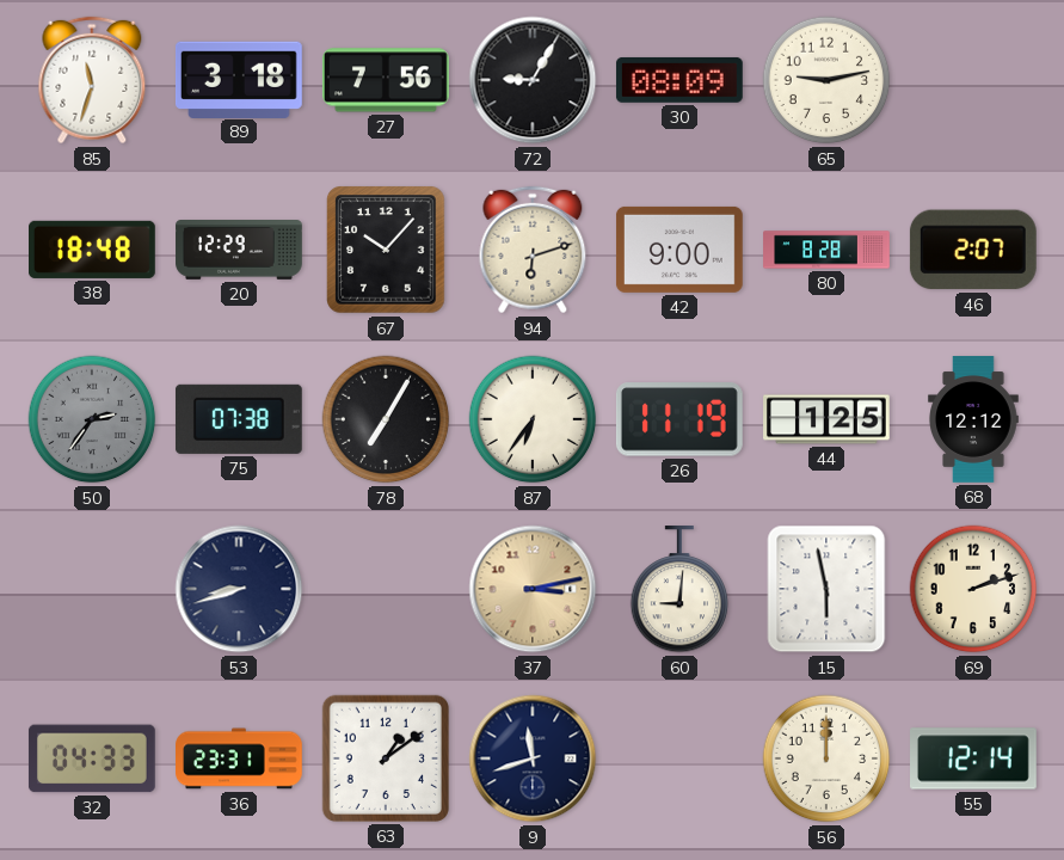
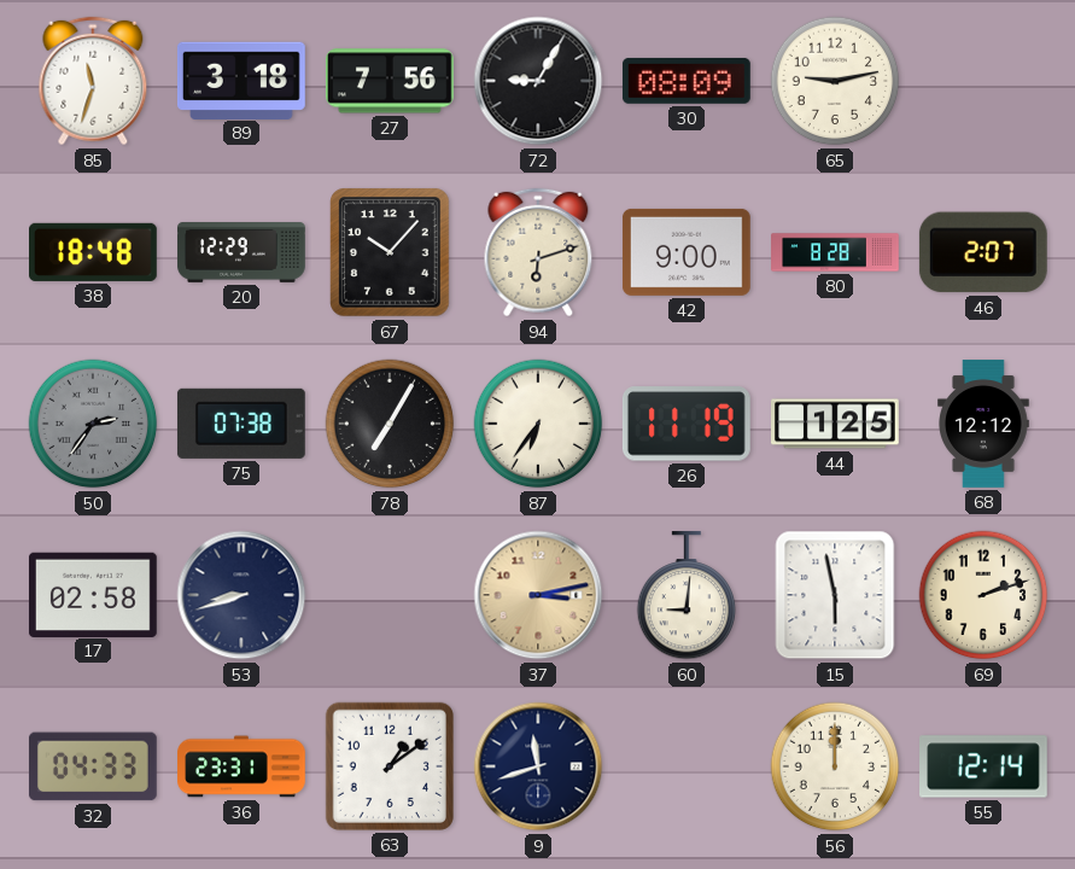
17: none -> 02:58 (93, 594)
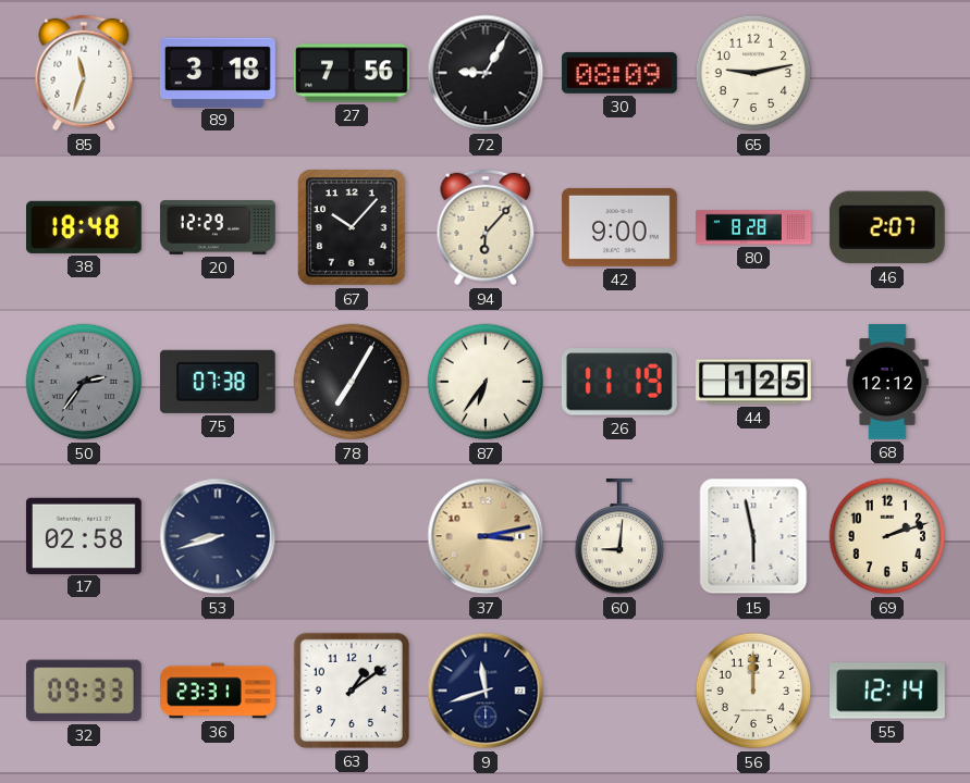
94: 6:12 -> 6:07 (486, 227)
32: 04:33 -> 09:33 (84, 691)
